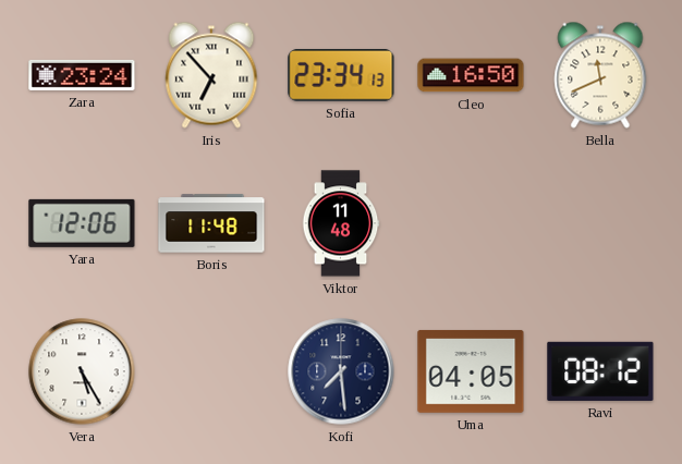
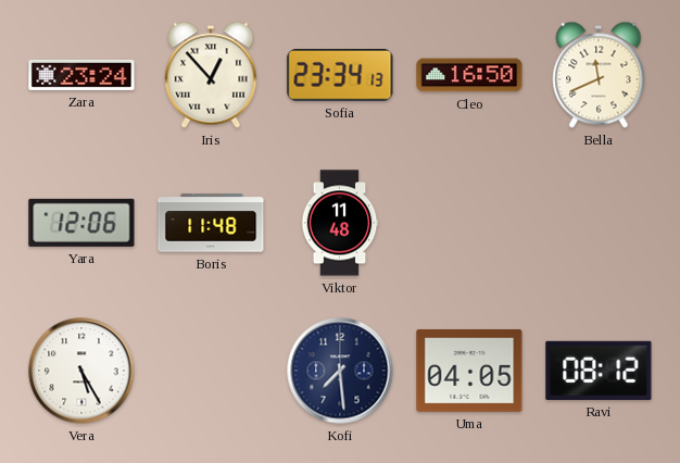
Iris: 6:53 -> 12:53 (211, 75)
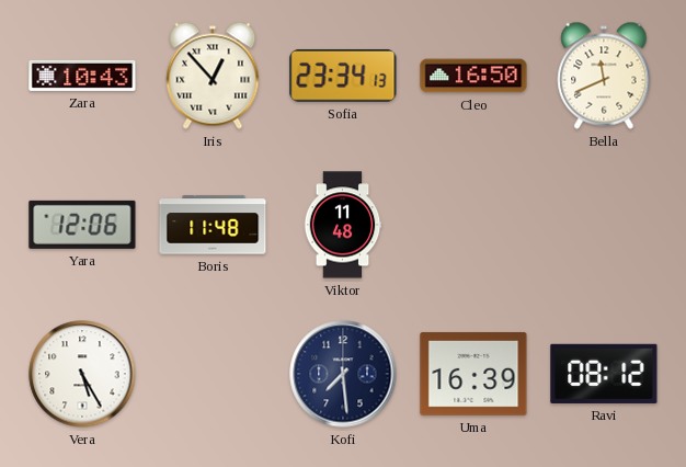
Zara: 23:24 -> 10:43 (82, 76)
Uma: 04:05 -> 16:39 (473, 374)
